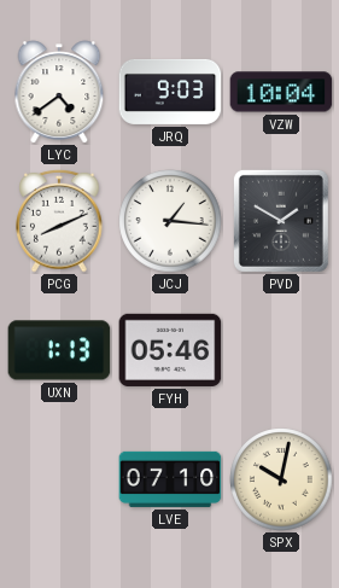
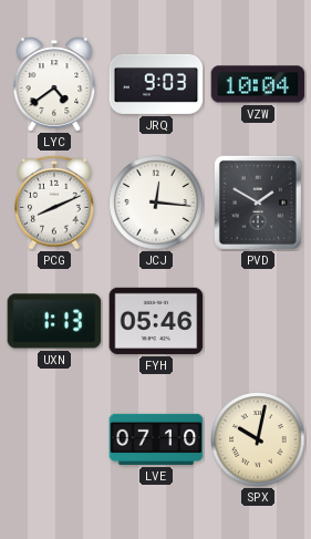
JCJ: 1:16 -> 12:16 (156, 203)
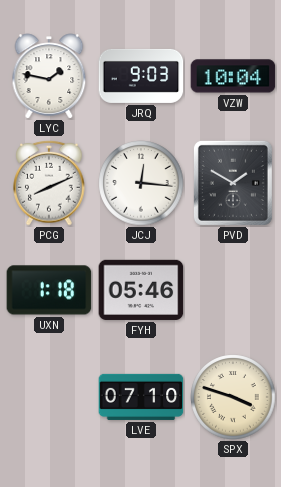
LYC: 4:39 -> 1:47 (49, 76)
UXN: 1:13 -> 1:18 (49, 290)
SPX: 10:02 -> 3:48 (233, 397)
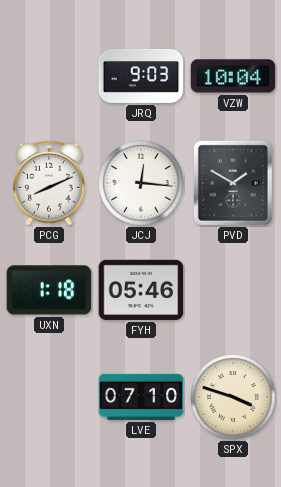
LYC: 1:47 -> none (49, 76)
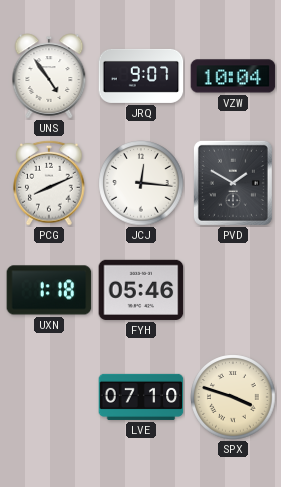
UNS: none -> 4:54 (49, 76)
JRQ: 9:03 -> 9:07 (141, 76)
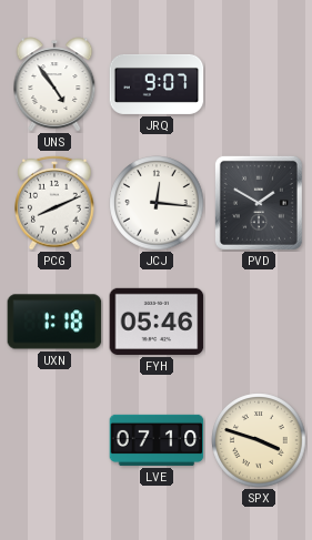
VZW: 10:04 -> none (233, 76)
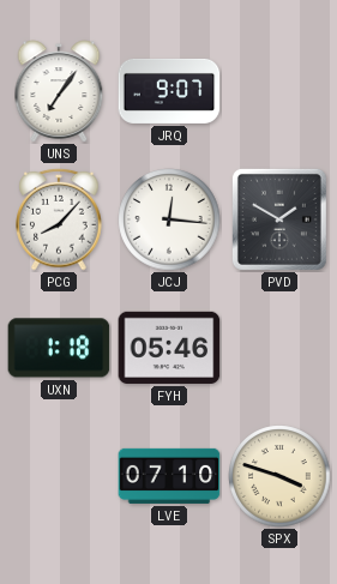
UNS: 4:54 -> 7:06 (59, 91)
PCG: 8:11 -> 8:07 (59, 219)
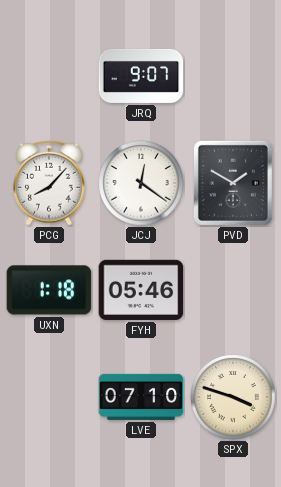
UNS: 7:06 -> none (59, 91)
JCJ: 12:16 -> 12:21 (141, 183)
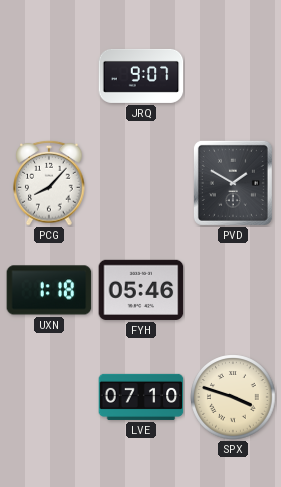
JCJ: 12:21 -> none (141, 183)
